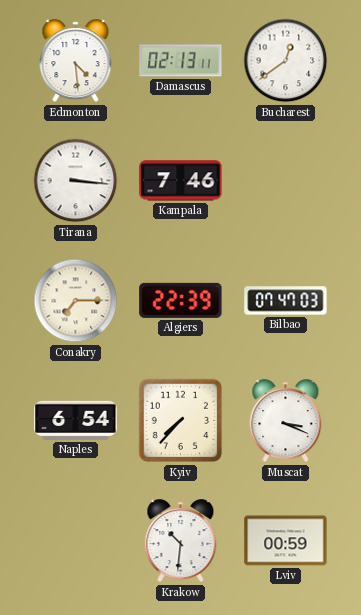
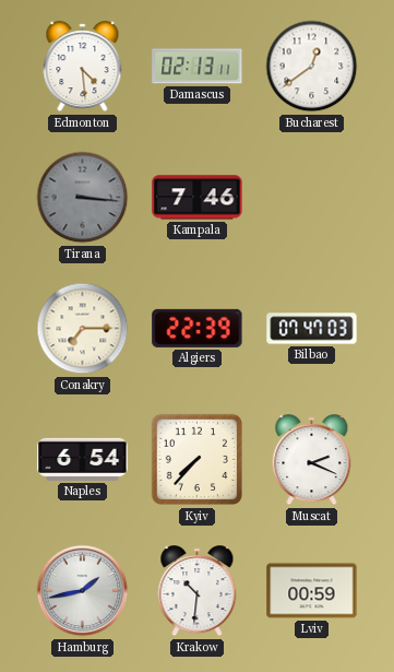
Tirana dial: white -> grey (83, 198)
Muscat: 3:19 -> 2:19 (312, 460)
Hamburg: none -> 1:43 (83, 591)
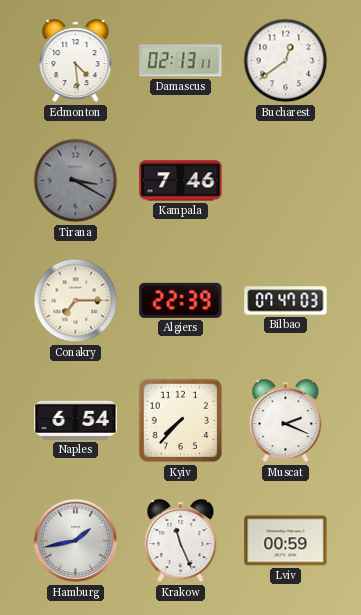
Tirana: 3:16 -> 3:20 (76, 181)
Krakow: 10:31 -> 11:26 (181, 541)
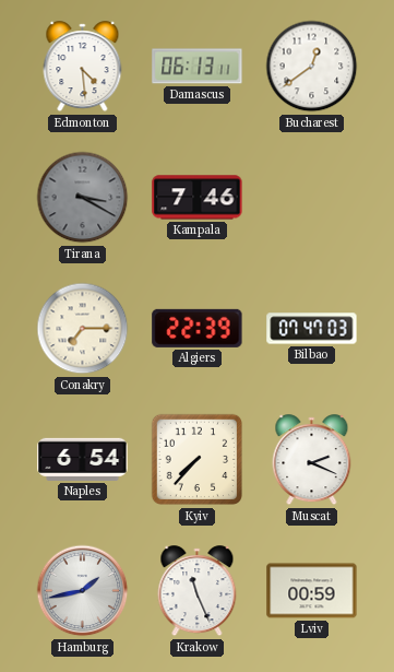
Damascus: 02:13 -> 06:13 (198, 67)
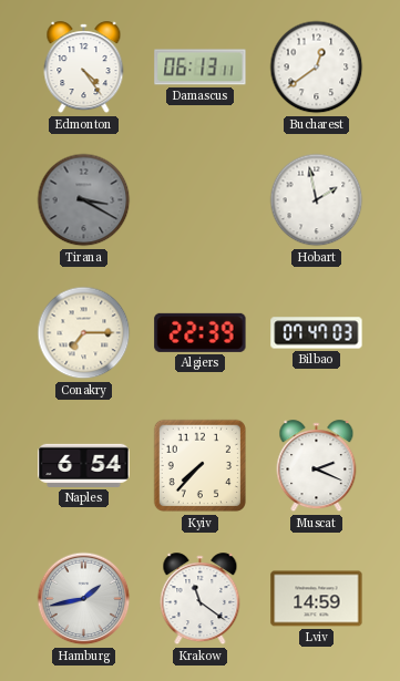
Edmonton: 4:29 -> 4:24 (84, 68)
Kampala: 7:46 -> none (198, 198)
Hobart: none -> 1:58 (317, 200)
Krakow: 11:26 -> 11:21 (201, 599)
Lviv: 00:59 -> 14:59 (317, 599)
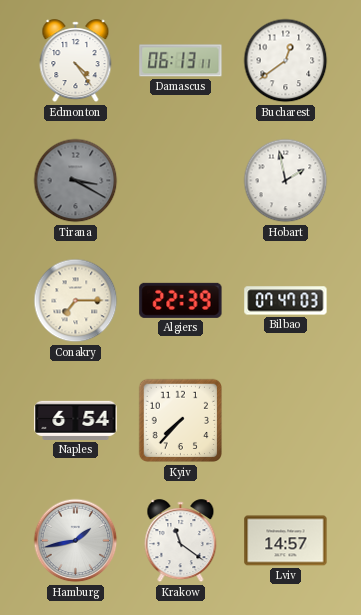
Muscat: 2:19 -> none (317, 466)
Lviv: 14:59 -> 14:57 (286, 541)
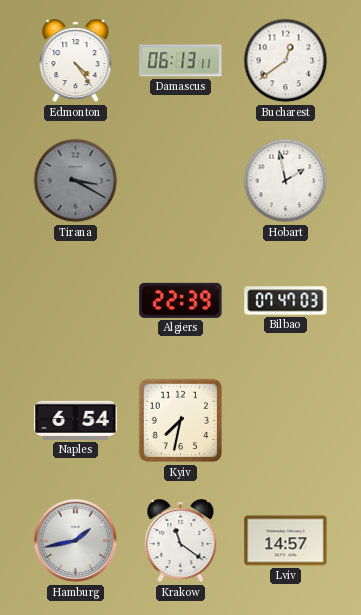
Conakry: 7:15 -> none (76, 301)
Kyiv: 7:37 -> 7:32 (181, 421)
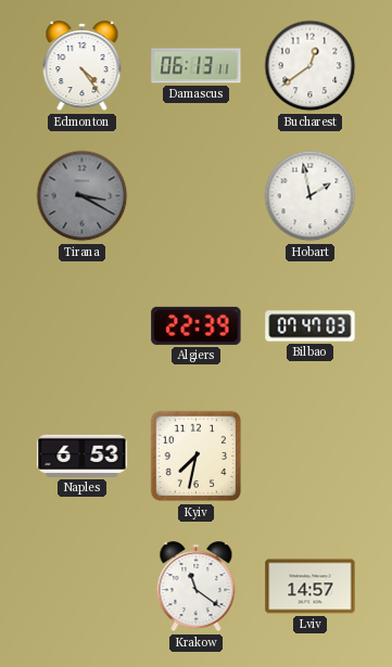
Naples: 6:54 -> 6:53 (83, 456)
Hamburg: 1:43 -> none (76, 541)
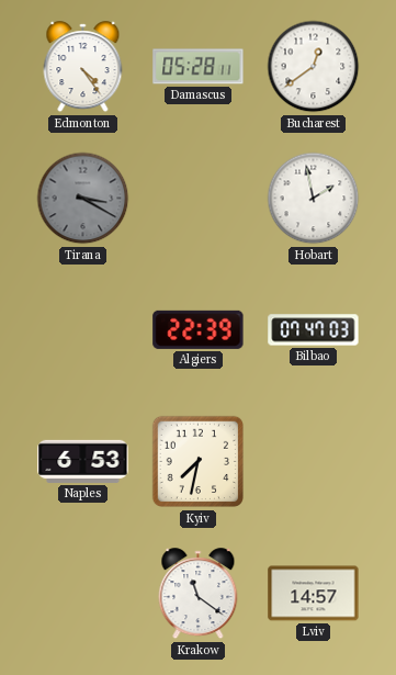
Damascus: 06:13 -> 05:28 (199, 67)
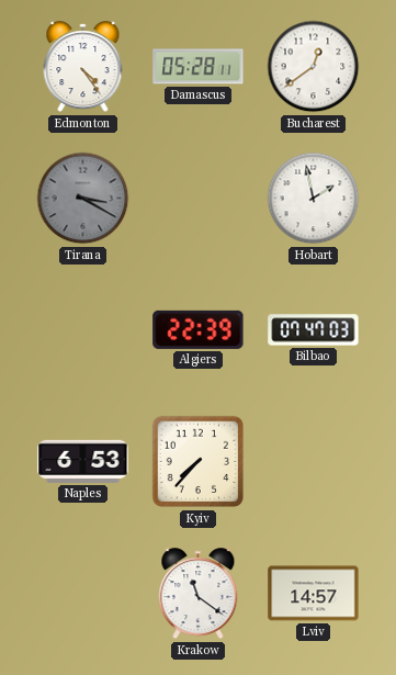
Kyiv: 7:32 -> 7:37 (199, 462)
